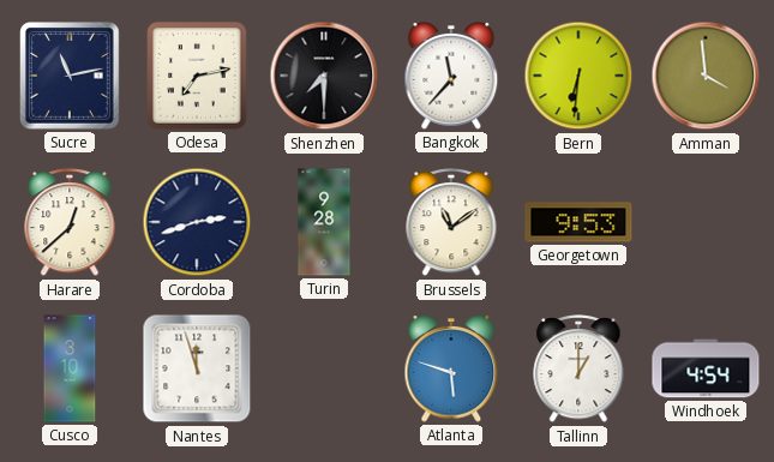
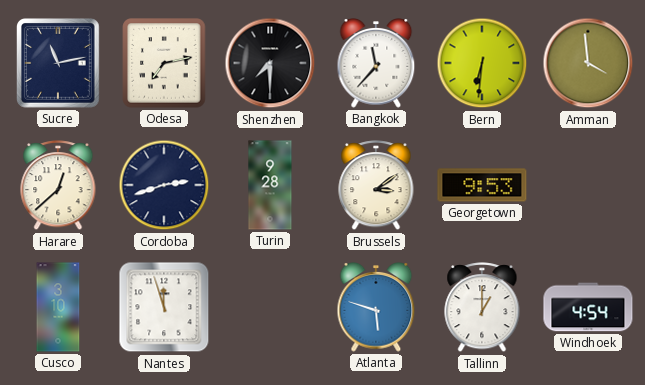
Brussels: 11:09 -> 3:09 (376, 186)
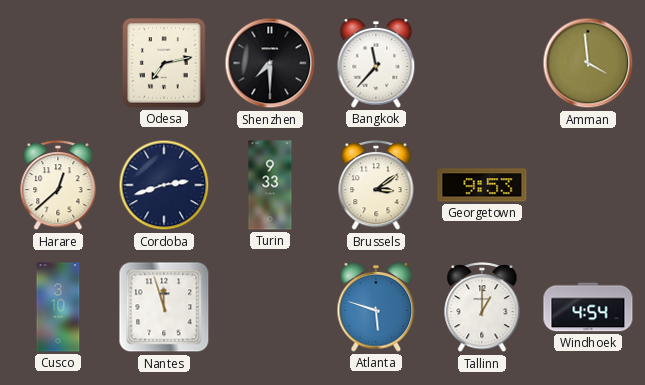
Sucre: 11:13 -> none (59, 64)
Bern: 6:31 -> none (482, 63)
Turin: 9:28 -> 9:33 (270, 185)
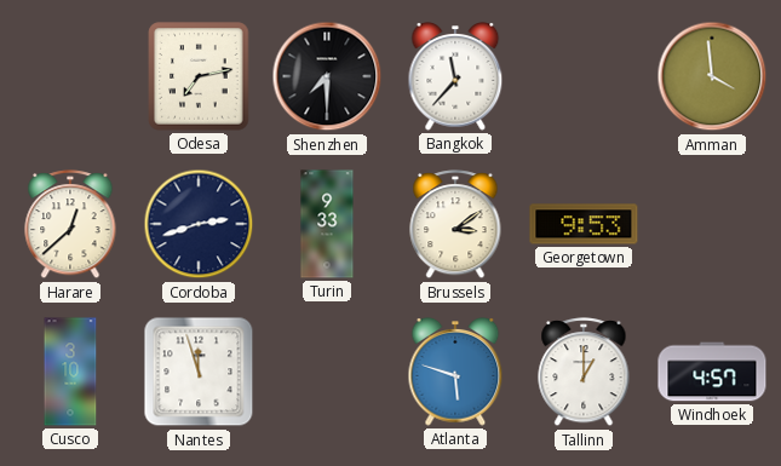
Windhoek: 4:54 -> 4:57 (712, 372)
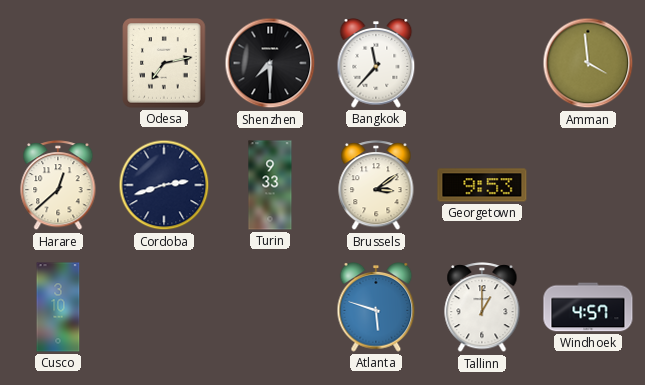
Nantes: 11:57 -> none (199, 372)
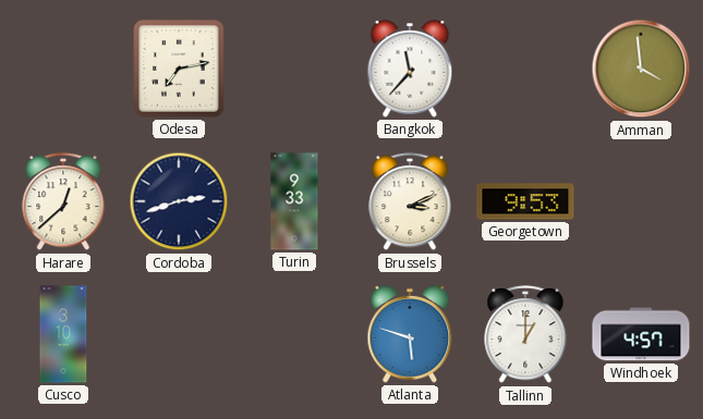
Shenzhen: 7:30 -> none (270, 63)
Brussels: 3:09 -> 3:11 (410, 202)
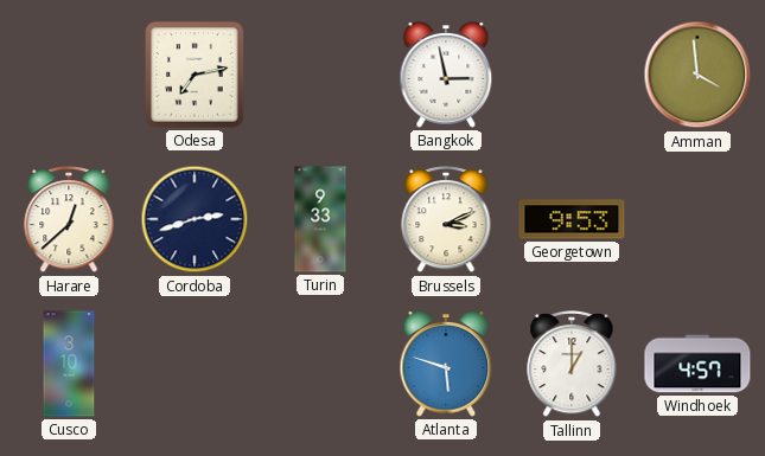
Bangkok: 11:37 -> 2:58 (446, 76)
